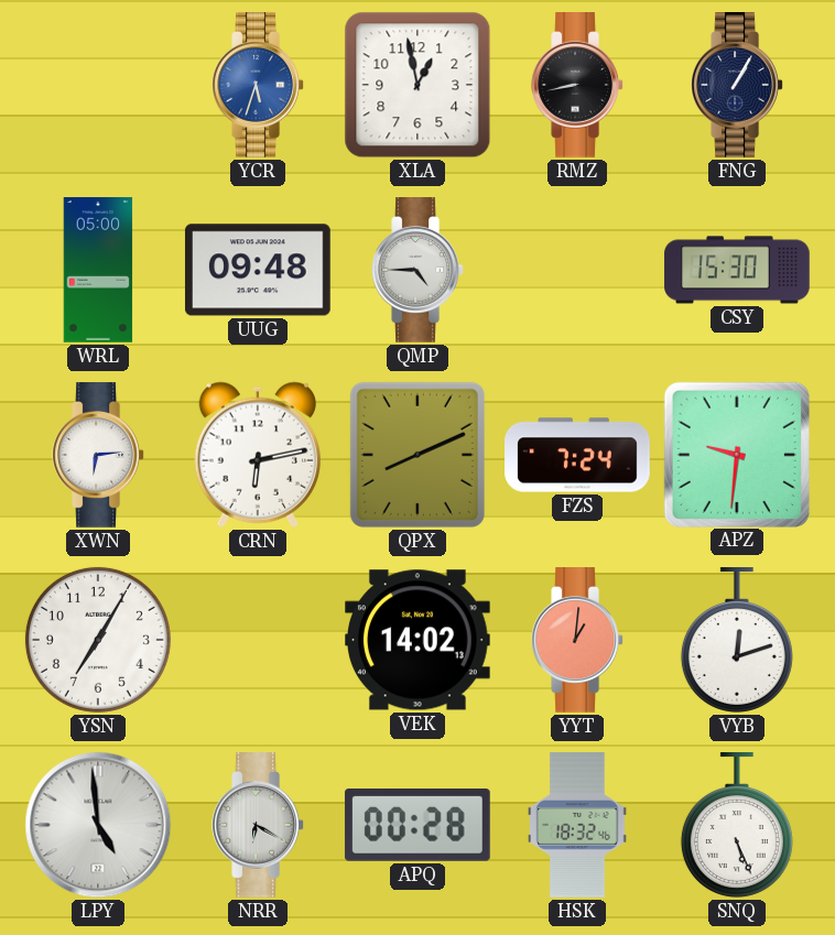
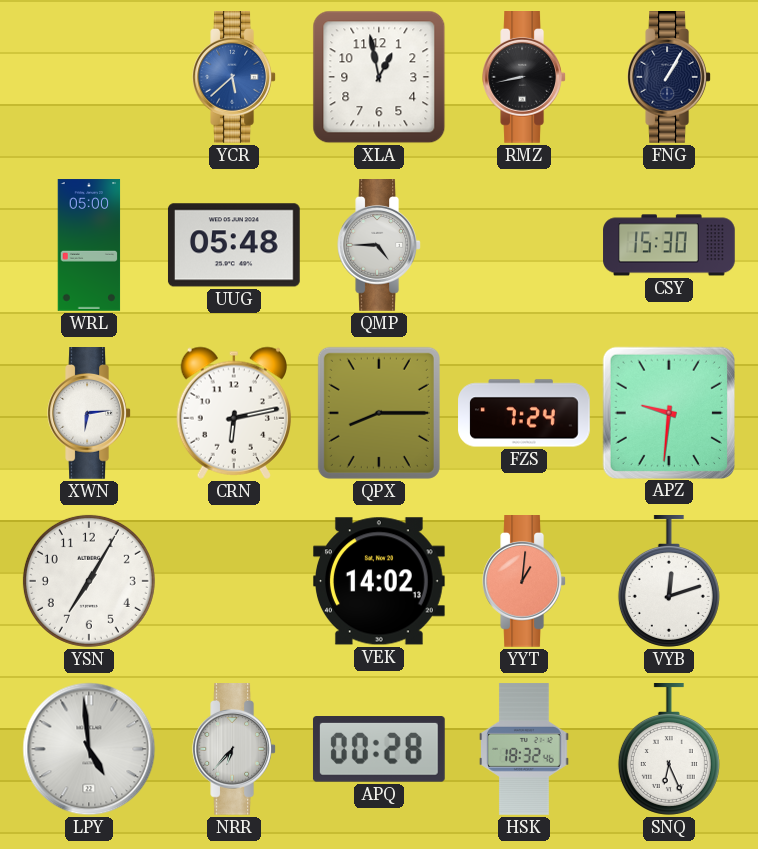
YCR: 5:33 -> 5:38 (234, 78)
UUG: 09:48 -> 05:48 (234, 245)
QPX: 8:11 -> 8:15 (379, 413)
NRR: 6:20 -> 6:37 (234, 750)
SNQ: 5:26 -> 6:26 (669, 750)
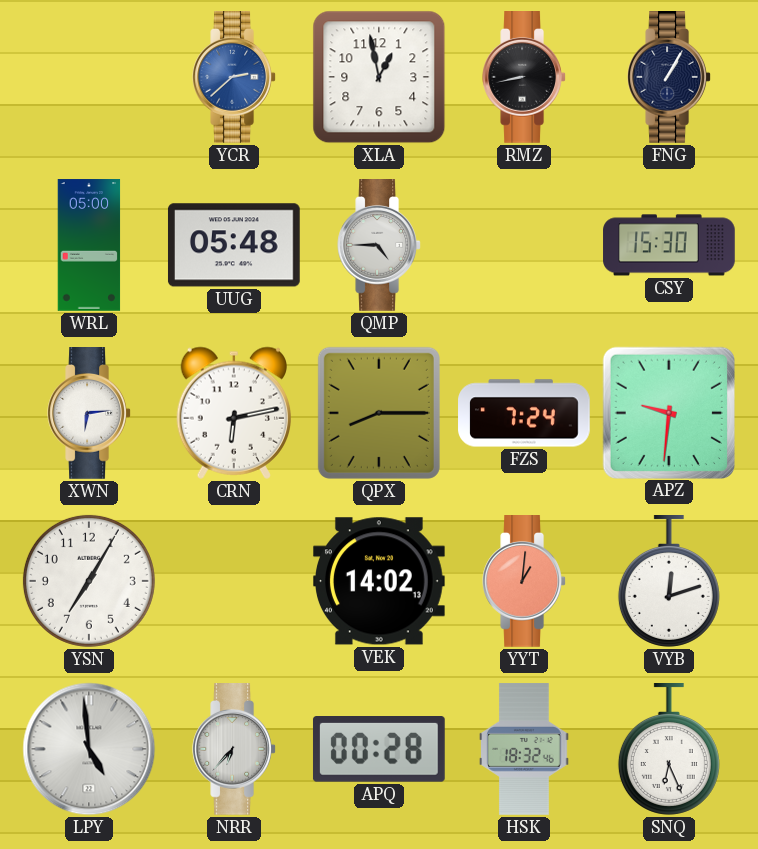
YCR: 5:38 -> 2:38 (234, 78)
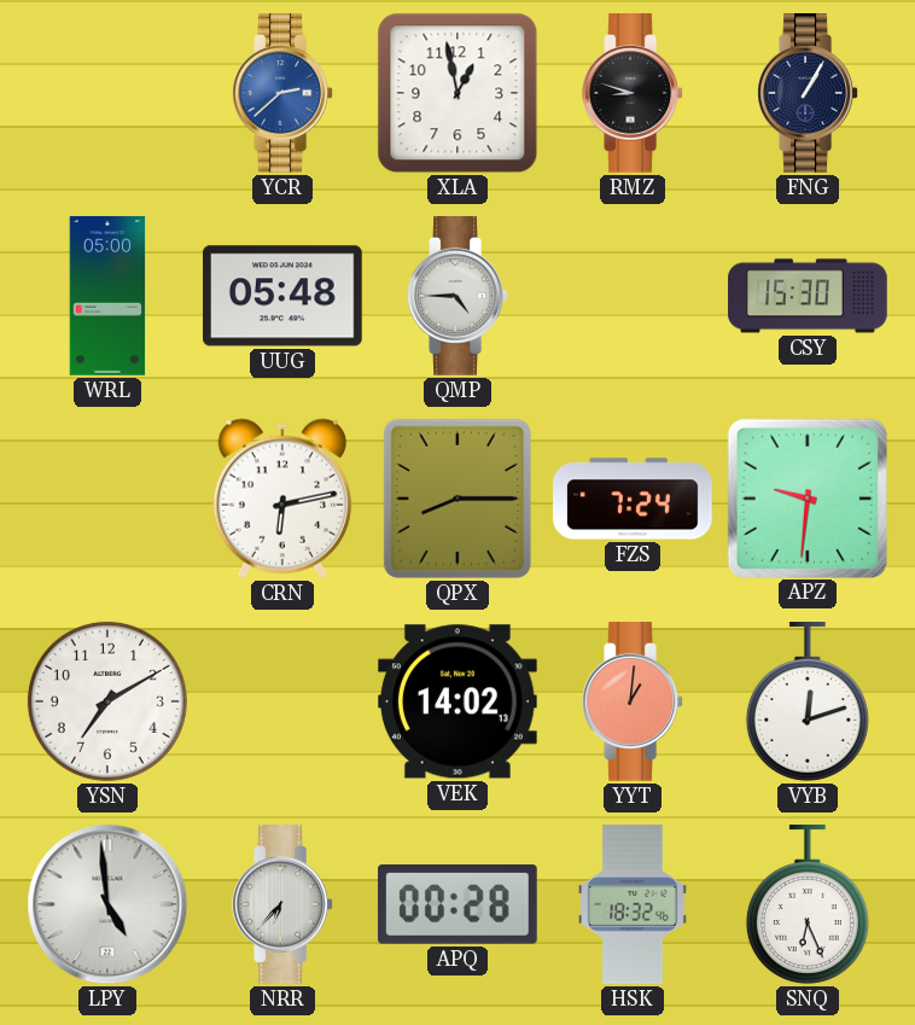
RMZ: 8:43 -> 8:48 (633, 94)
XWN: 6:14 -> none (89, 414)
YSN: 7:05 -> 7:10 (107, 701)
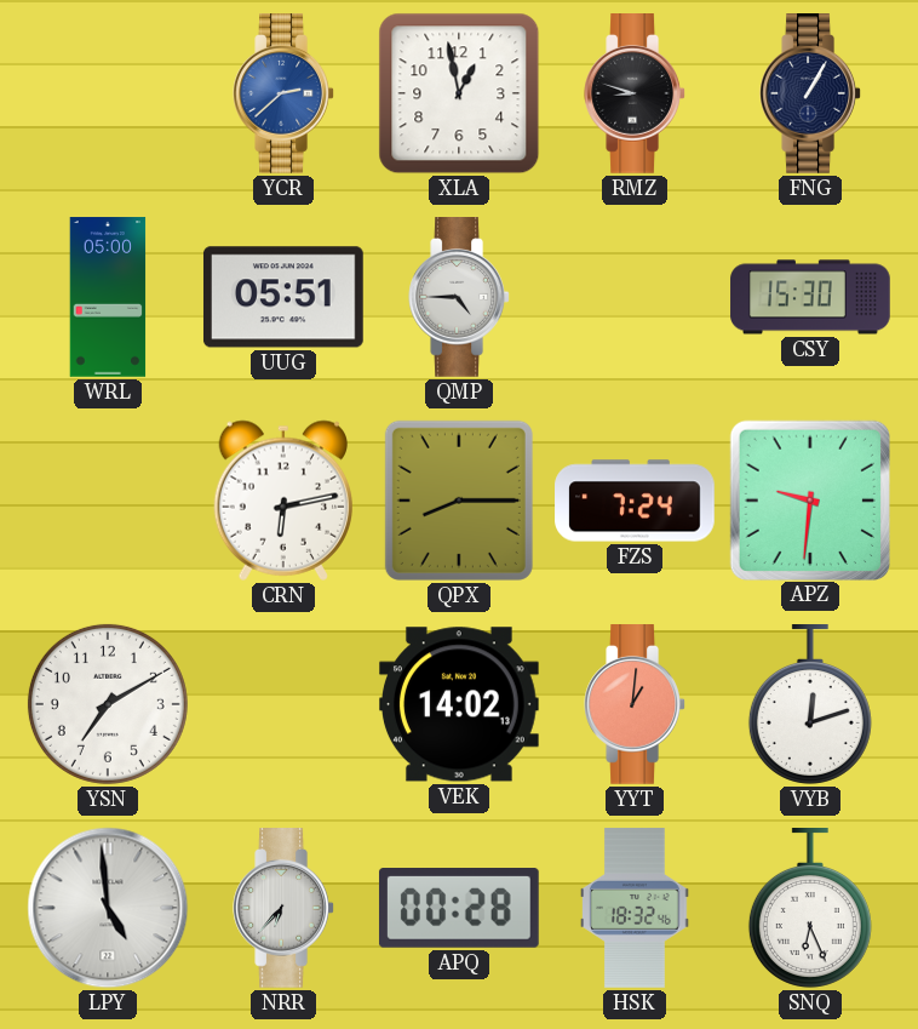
UUG: 05:48 -> 05:51 (283, 297)
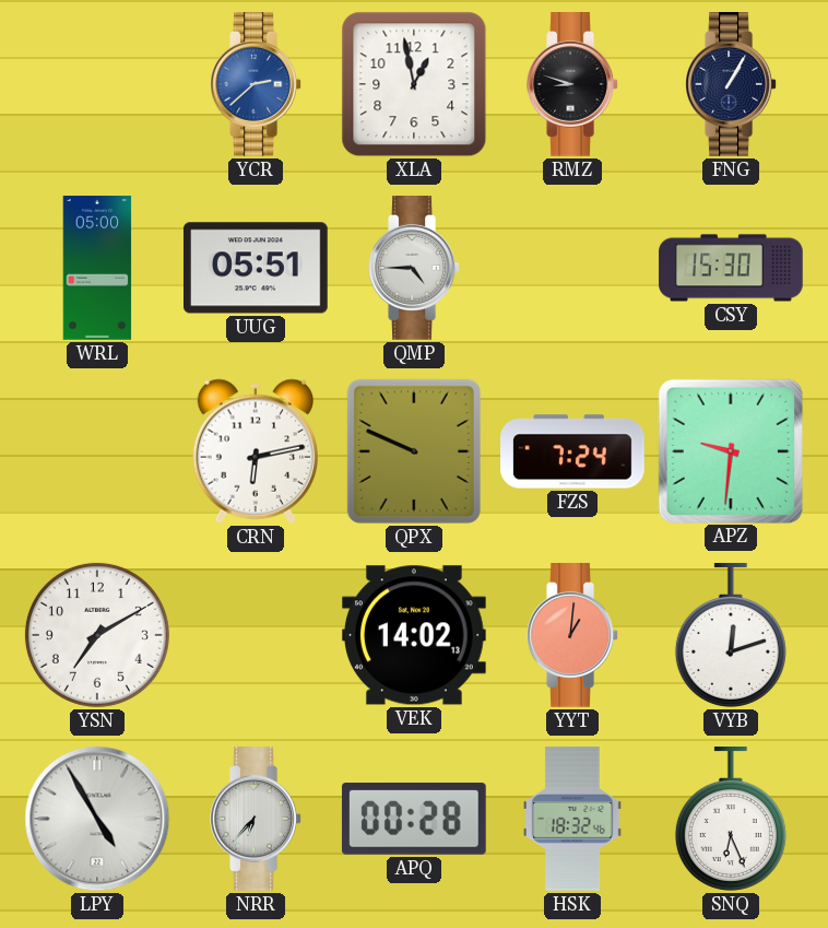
QPX: 8:15 -> 9:49 (414, 451)
LPY: 4:59 -> 4:55 (97, 819)
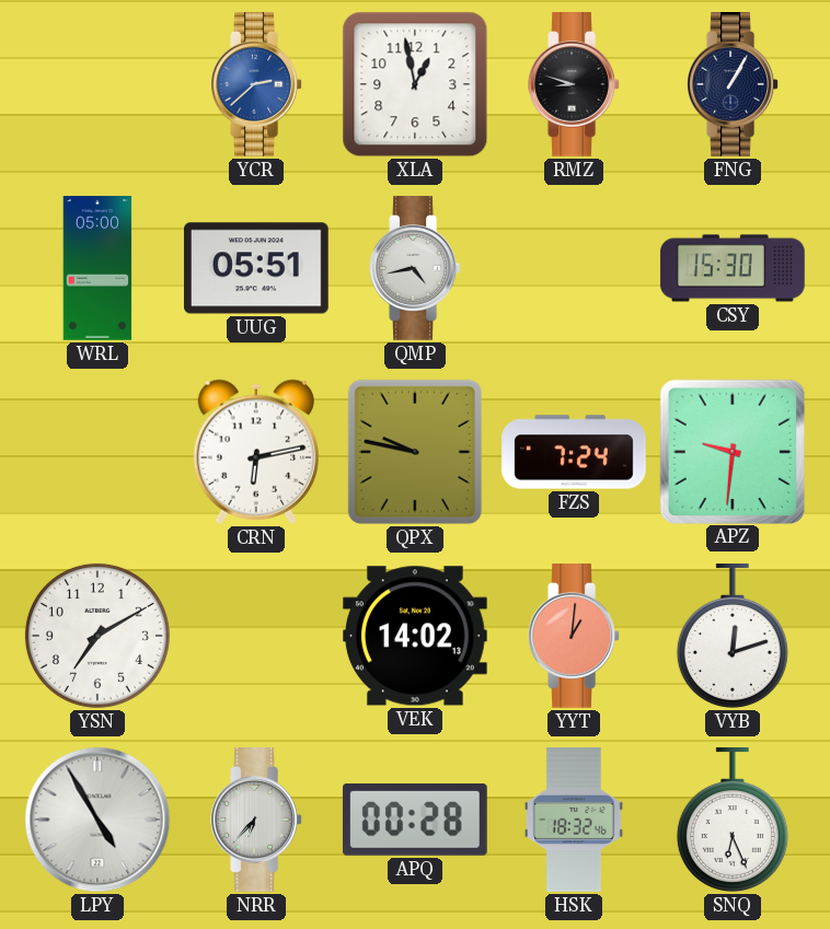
QMP: 4:45 -> 4:43 (415, 269)
QPX: 9:49 -> 9:47 (415, 452)
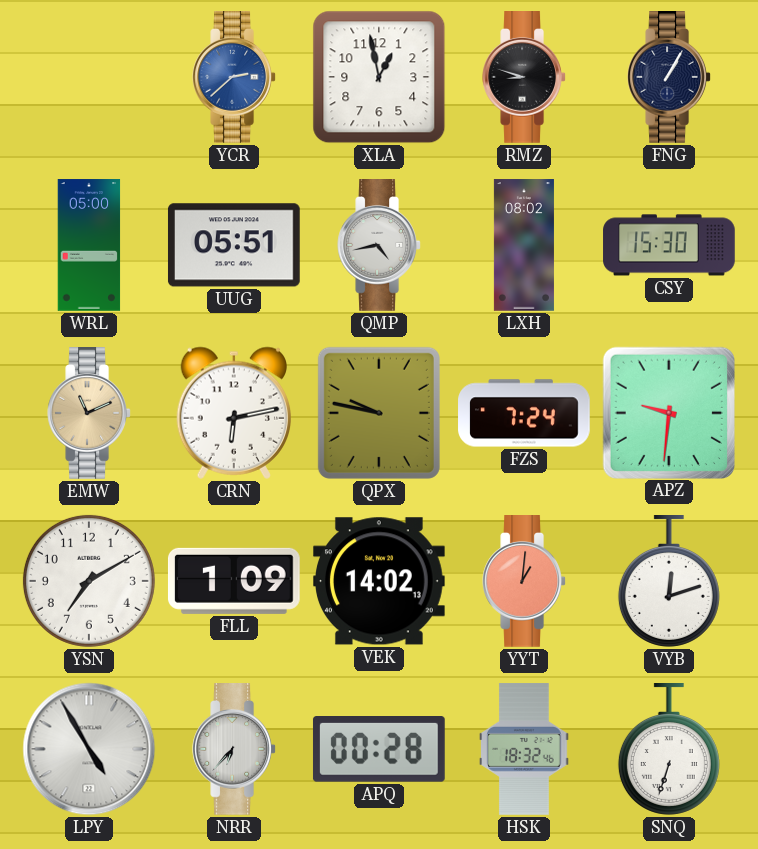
LXH: none -> 08:02 (524, 245)
EMW: none -> 11:11 (89, 414)
FLL: none -> 1:09 (234, 581)
SNQ: 6:26 -> 6:33 (669, 750)
